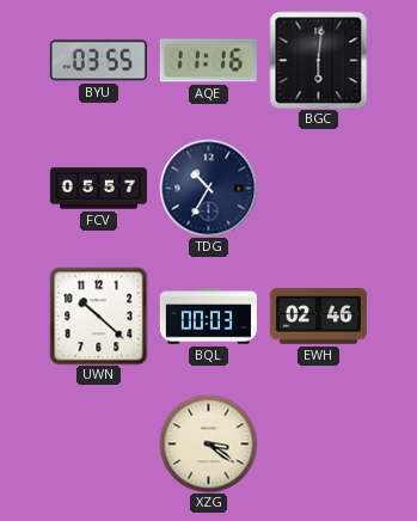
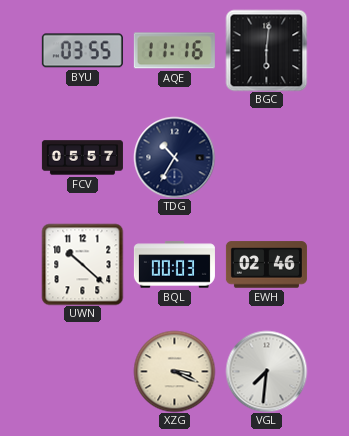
XZG: 3:21 -> 3:19 (174, 371)
VGL: none -> 7:31 (266, 371)
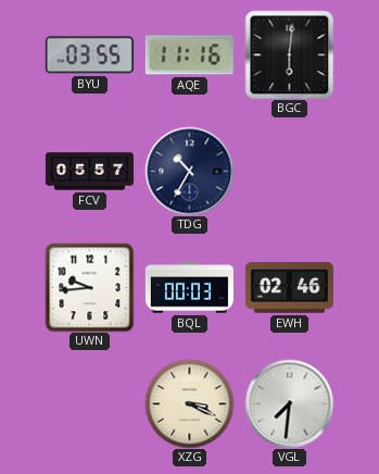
UWN: 10:22 -> 9:44 (89, 287)
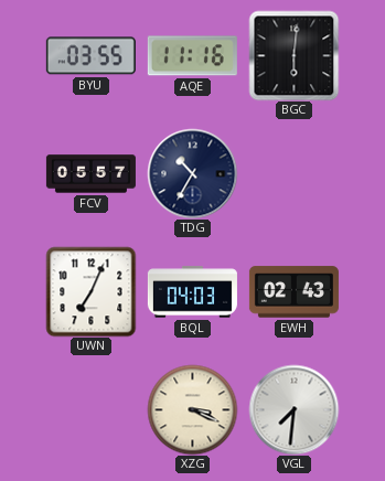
UWN: 9:44 -> 7:04 (90, 291)
BQL: 00:03 -> 04:03 (192, 292)
EWH: 02:46 -> 02:43 (293, 292)
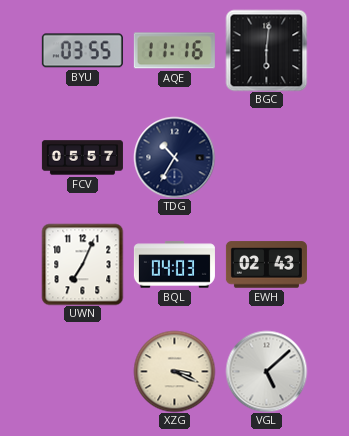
VGL: 7:31 -> 5:08 (266, 371)
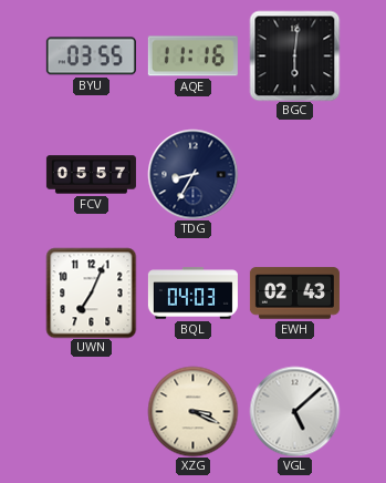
TDG: 10:35 -> 8:35 (192, 174)
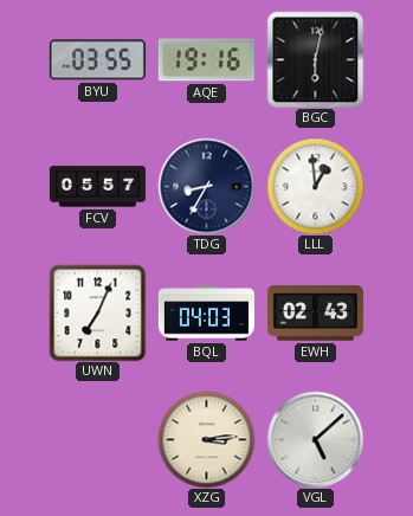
AQE: 11:16 -> 19:16 (206, 60)
BGC: 6:01 -> 6:02 (315, 59)
LLL: none -> 12:59 (315, 186)
XZG: 3:19 -> 3:14 (206, 439)
